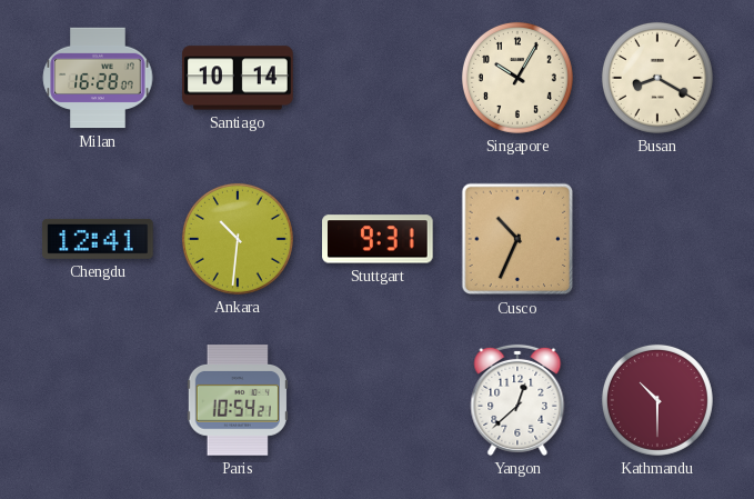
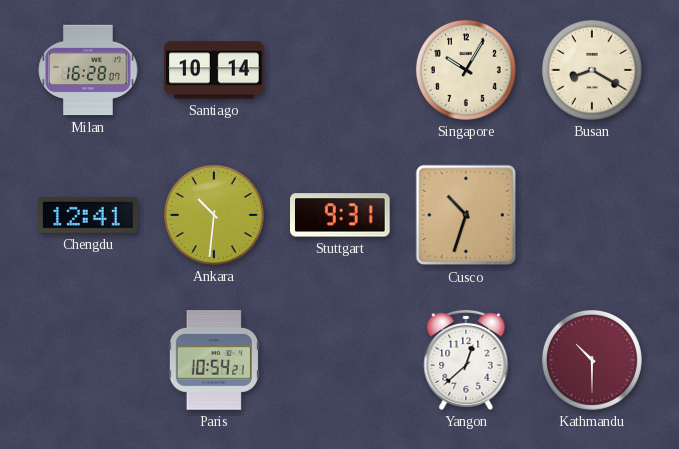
Cusco: 10:34 -> 10:33 (466, 215)
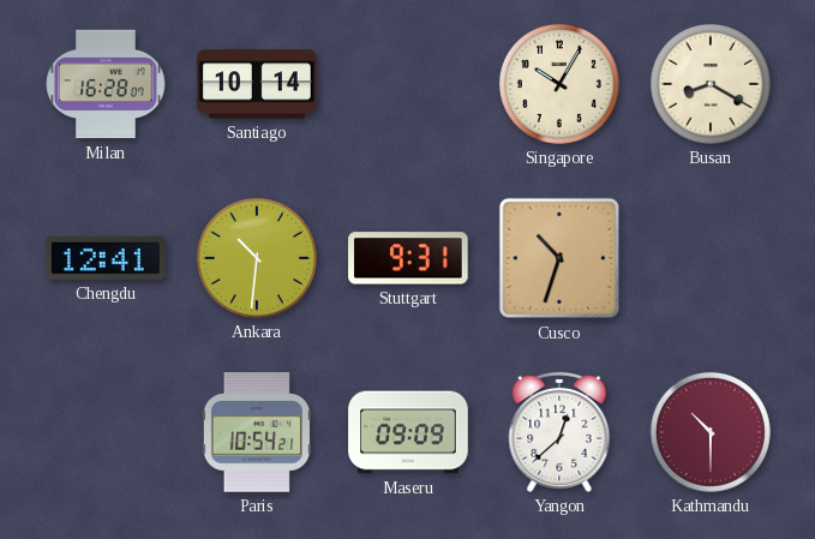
Maseru: none -> 09:09 (408, 432)
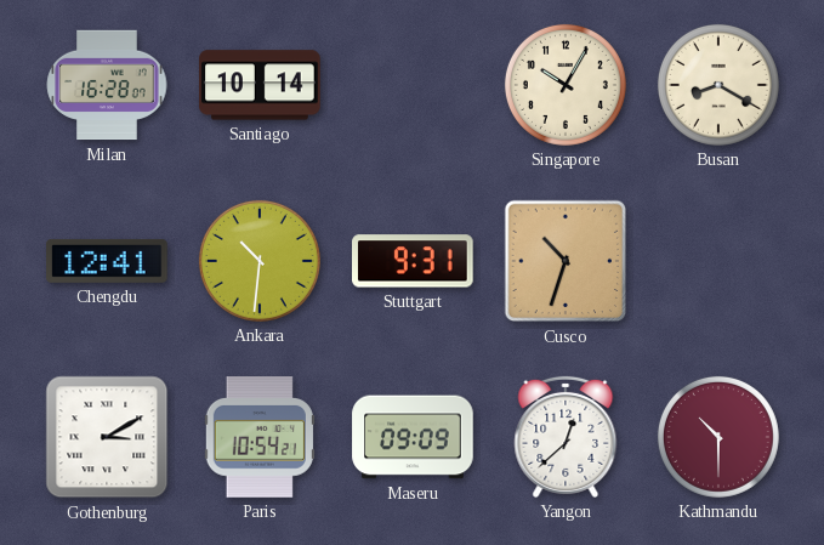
Gothenburg: none -> 3:10 (107, 437)
